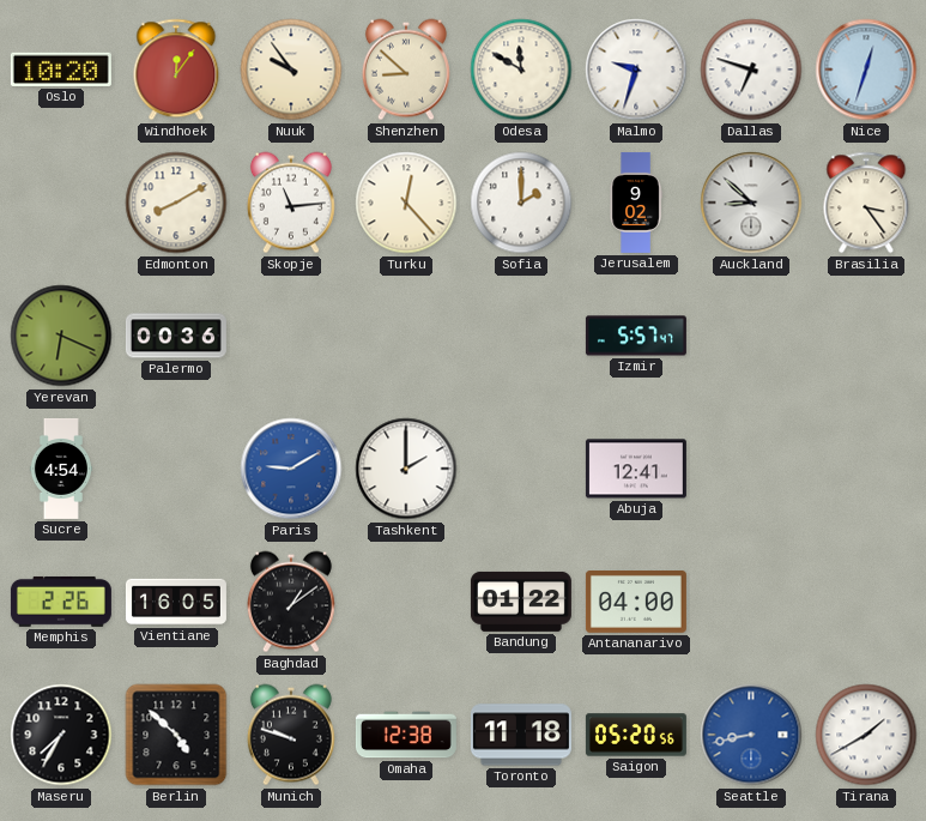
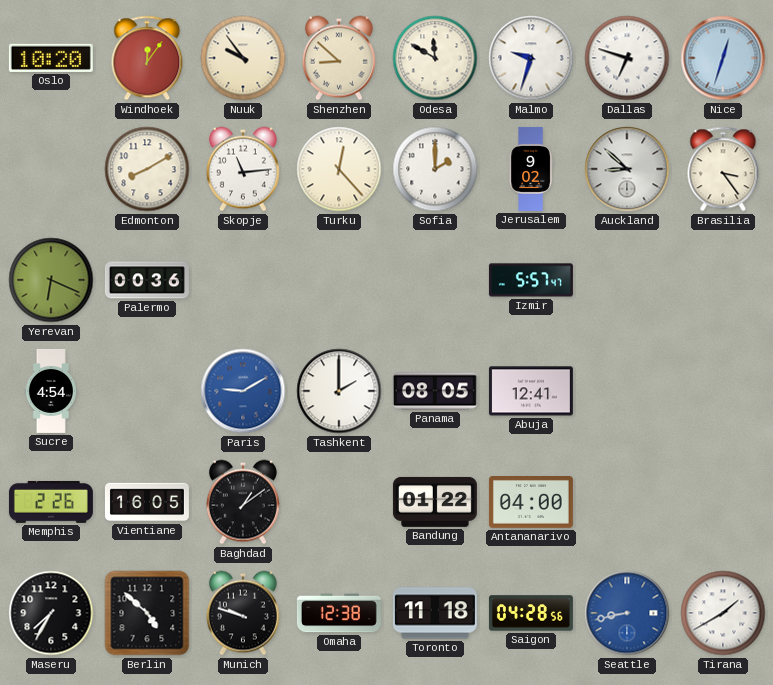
Panama: none -> 08:05 (435, 391)
Saigon: 05:20 -> 04:28 (531, 613)
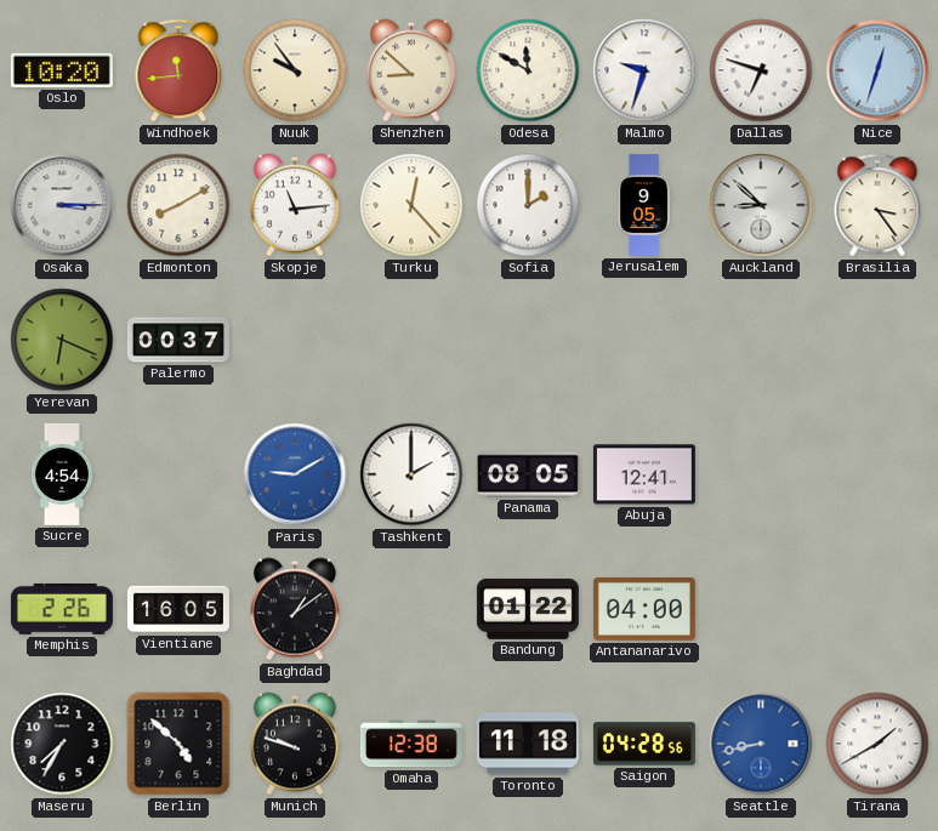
Windhoek: 12:06 -> 11:44 (178, 70)
Osaka: none -> 3:15 (62, 205)
Jerusalem: 9:02 -> 9:05 (644, 205)
Palermo: 00:36 -> 00:37 (178, 340)
Izmir: 5:57 -> none (531, 280)
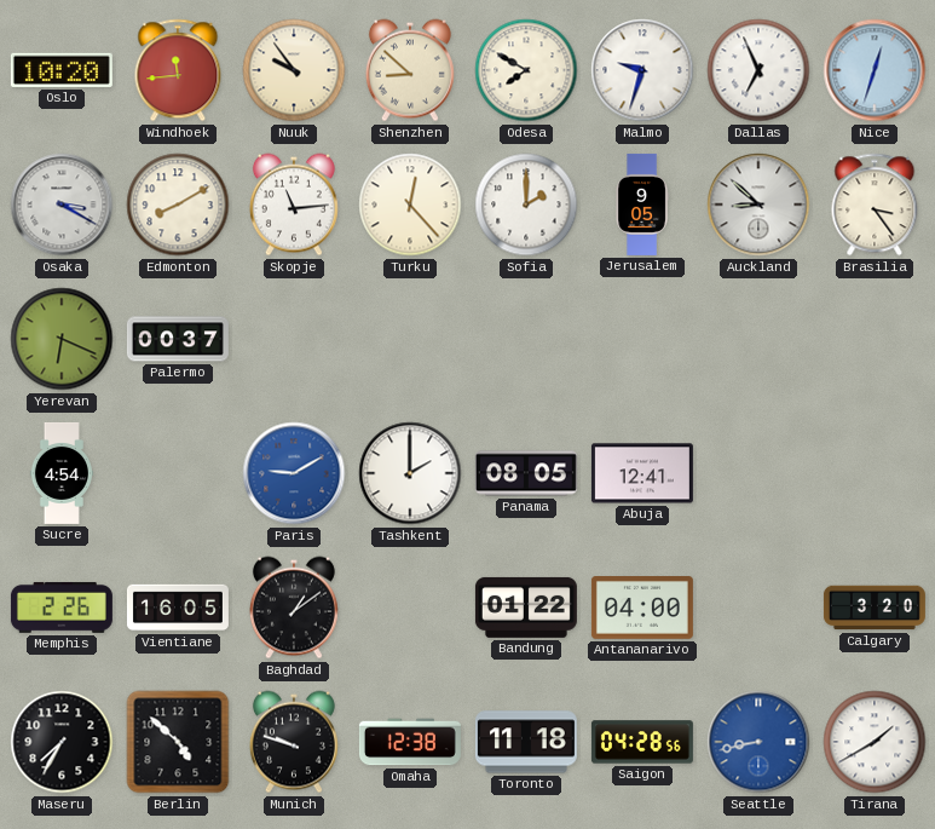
Odesa: 11:50 -> 7:50 (526, 70)
Dallas: 6:48 -> 6:56 (758, 70)
Osaka: 3:15 -> 3:20 (62, 205)
Calgary: none -> 3:20 (875, 608)
